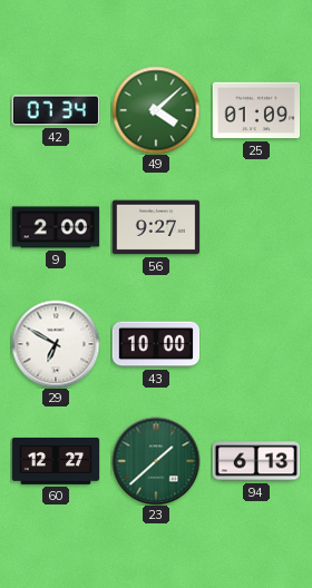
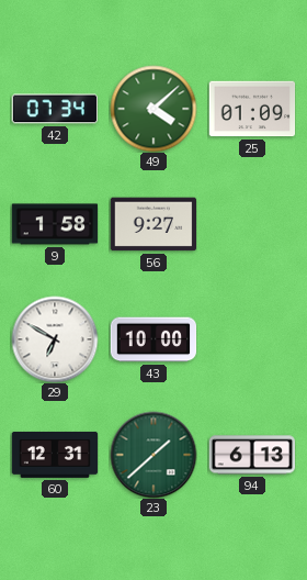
9: 2:00 -> 1:58 (55, 224)
60: 12:27 -> 12:31 (55, 455)
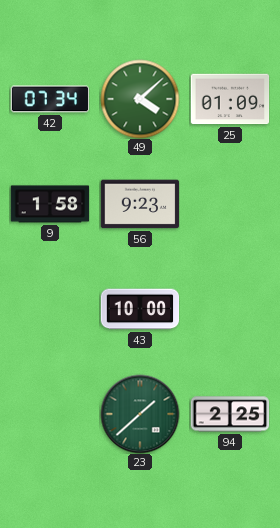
56: 9:27 -> 9:23 (140, 204)
29: 6:50 -> none (55, 339)
60: 12:31 -> none (55, 455)
94: 6:13 -> 2:25 (230, 414)
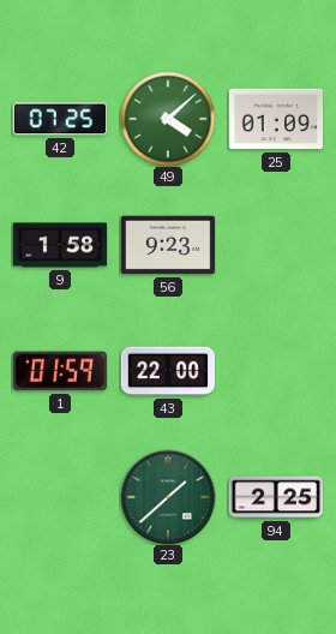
42: 07:34 -> 07:25 (60, 119)
1: none -> 01:59 (59, 371)
43: 10:00 -> 22:00 (168, 371)
